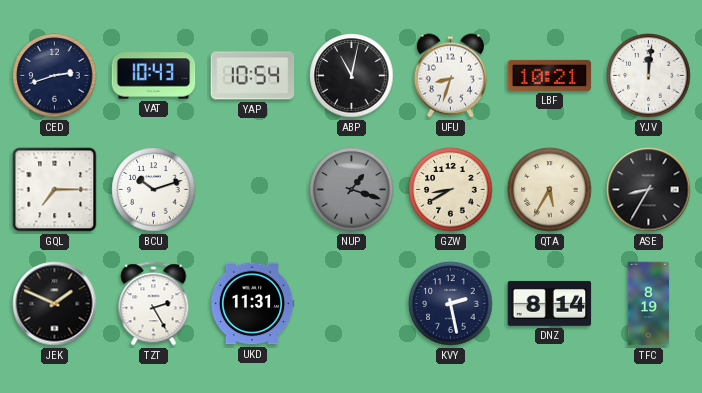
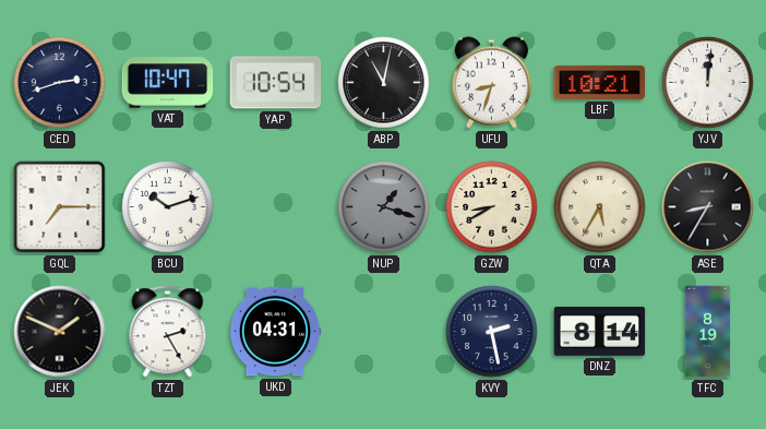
VAT: 10:43 -> 10:47 (168, 83)
UKD: 11:31 -> 04:31 (275, 332)
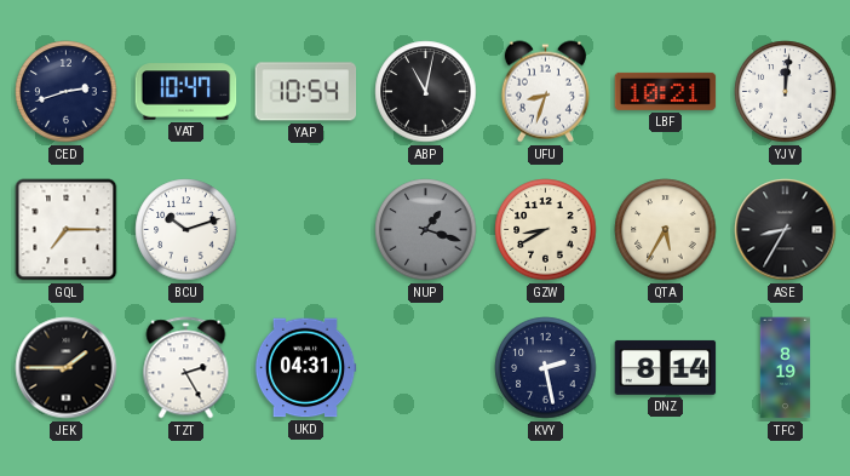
JEK: 1:49 -> 1:45 (67, 368)
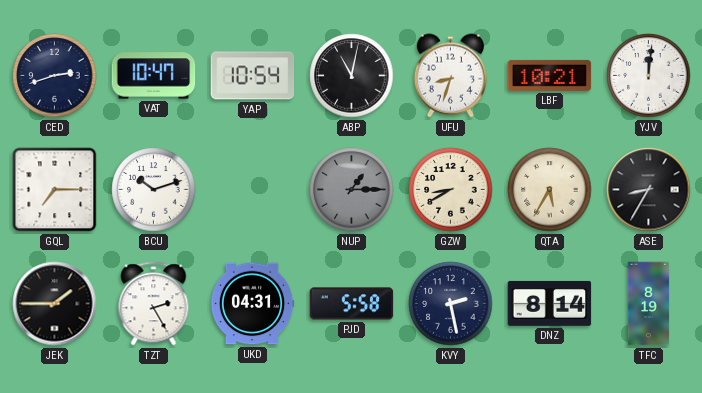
NUP: 1:18 -> 1:15 (352, 190)
PJD: none -> 5:58 (352, 304)
